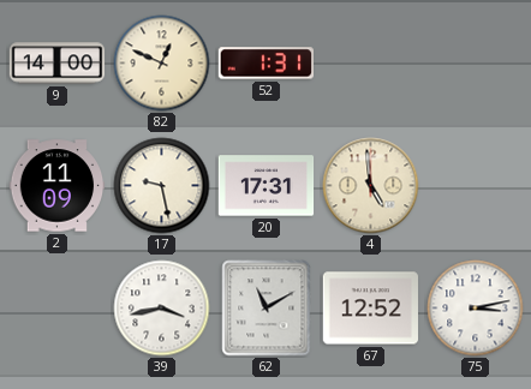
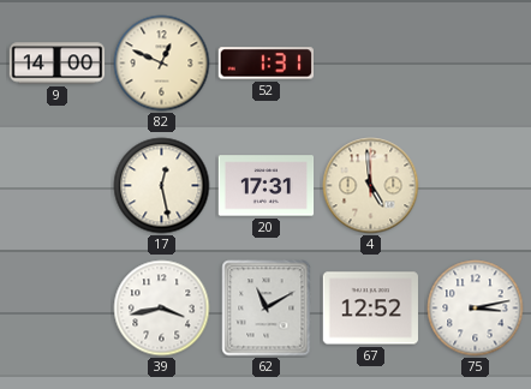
2: 11:09 -> none (58, 186)
17: 9:28 -> 12:28 (162, 186)
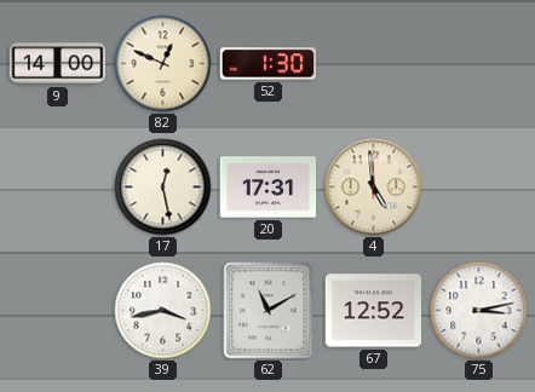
52: 1:31 -> 1:30 (267, 64)
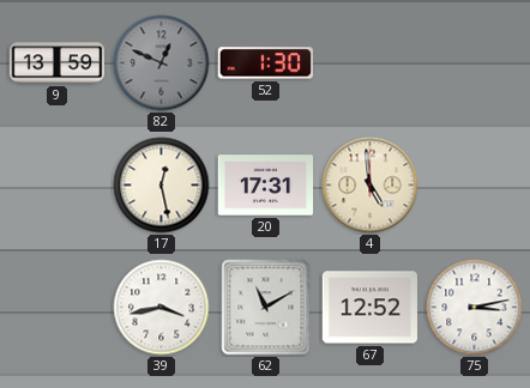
9: 14:00 -> 13:59 (58, 63)
82 dial: cream -> grey (162, 63)
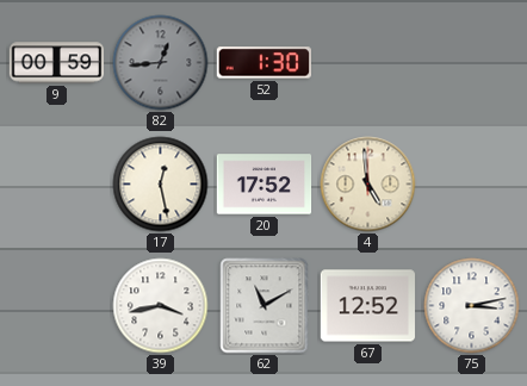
9: 13:59 -> 00:59 (57, 63)
82: 12:49 -> 12:44 (161, 63)
20: 17:31 -> 17:52 (265, 185)
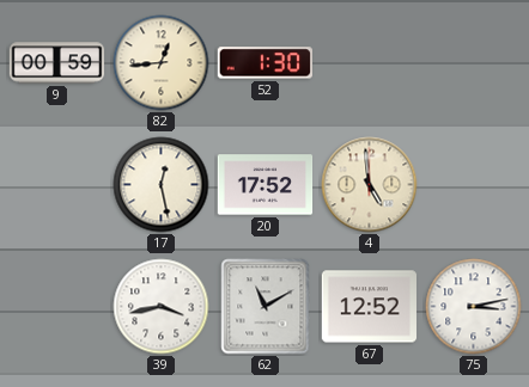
82 dial: grey -> cream (162, 63)
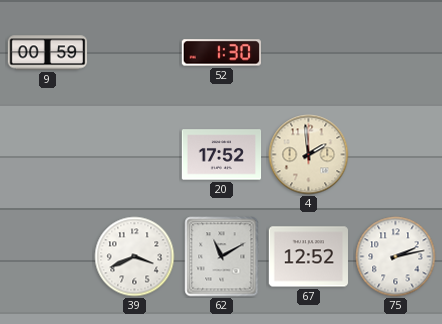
82: 12:44 -> none (162, 63)
17: 12:28 -> none (162, 185)
4: 4:59 -> 1:59 (309, 155)
39: 3:43 -> 3:41 (135, 257)
75: 3:13 -> 2:13 (396, 257)
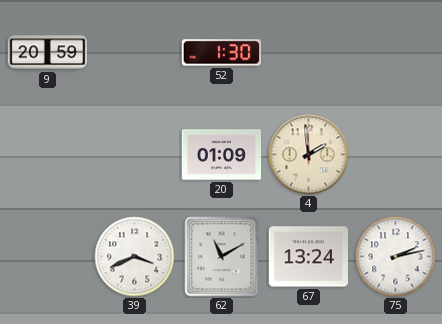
9: 00:59 -> 20:59 (48, 53)
20: 17:52 -> 01:09 (222, 155)
67: 12:52 -> 13:24 (309, 257)
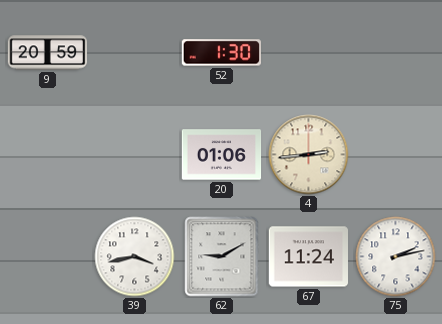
20: 01:09 -> 01:06 (222, 155)
4: 1:59 -> 2:44 (309, 155)
39: 3:41 -> 3:43 (135, 257)
62: 11:10 -> 9:10 (222, 257)
67: 13:24 -> 11:24 (309, 257)
